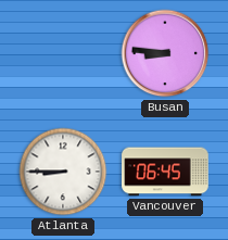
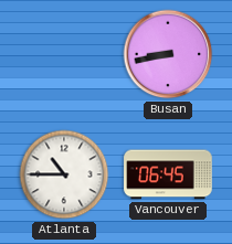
Busan: 8:46 -> 8:43 (168, 54)
Atlanta: 8:45 -> 10:45 (64, 174)
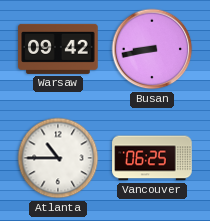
Warsaw: none -> 09:42 (58, 49)
Vancouver: 06:45 -> 06:25 (152, 158)
